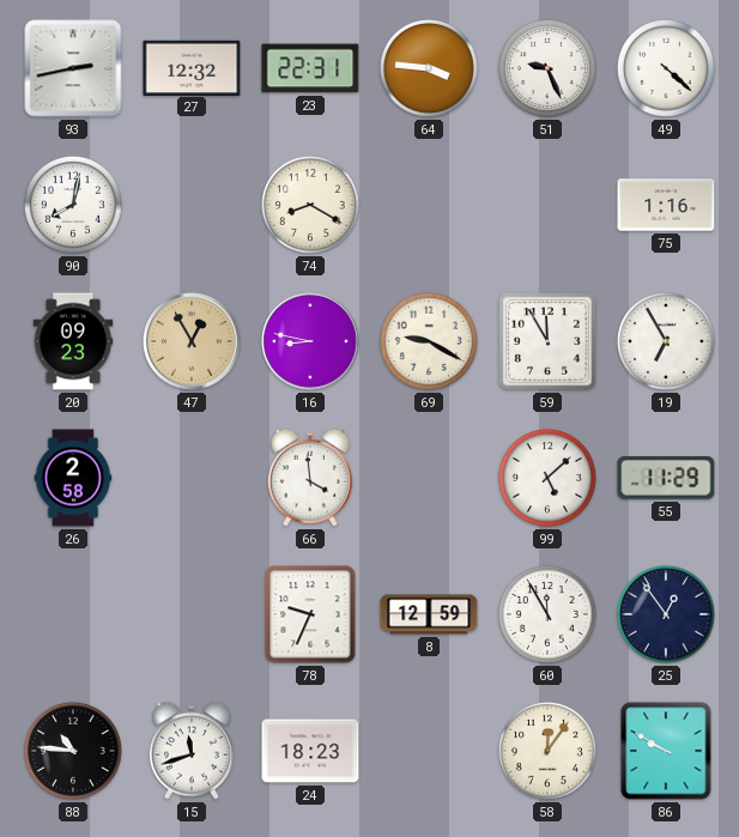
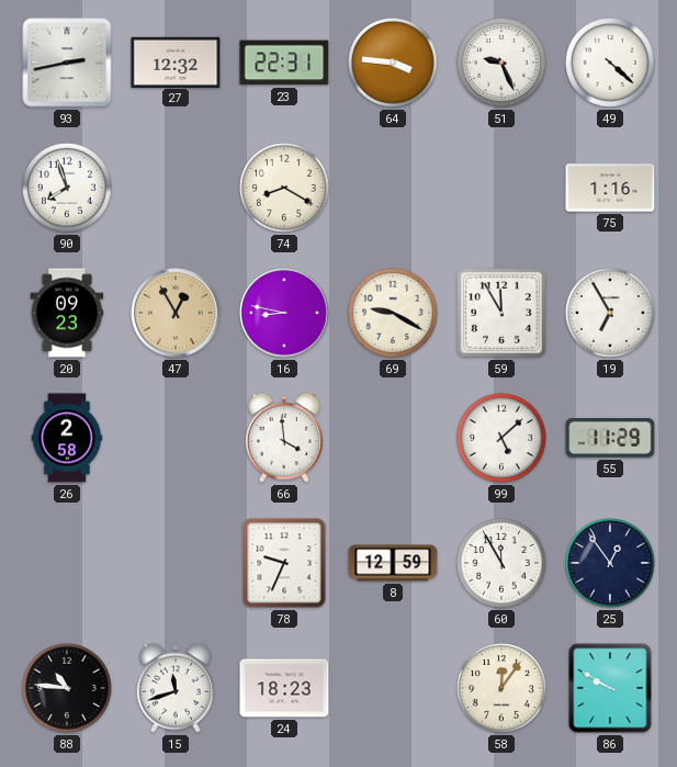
90: 8:02 -> 7:57 (67, 188)
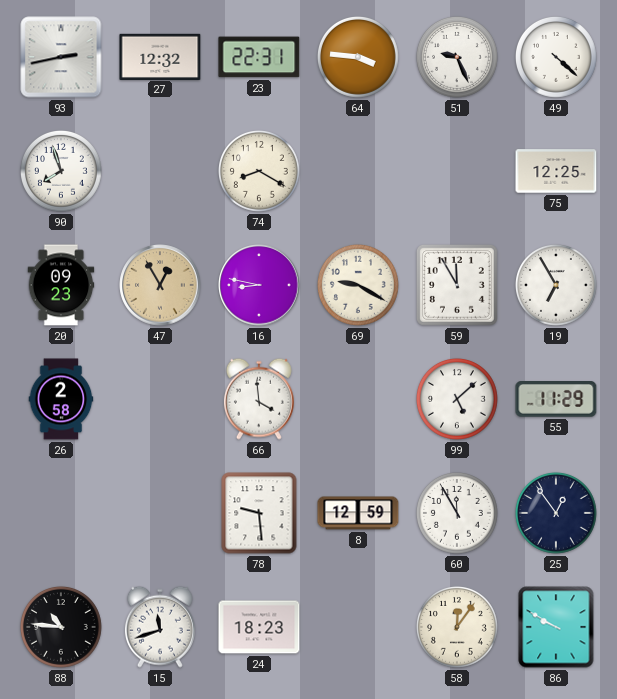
75: 1:16 -> 12:25 (556, 171)
78: 9:34 -> 9:29 (259, 513)
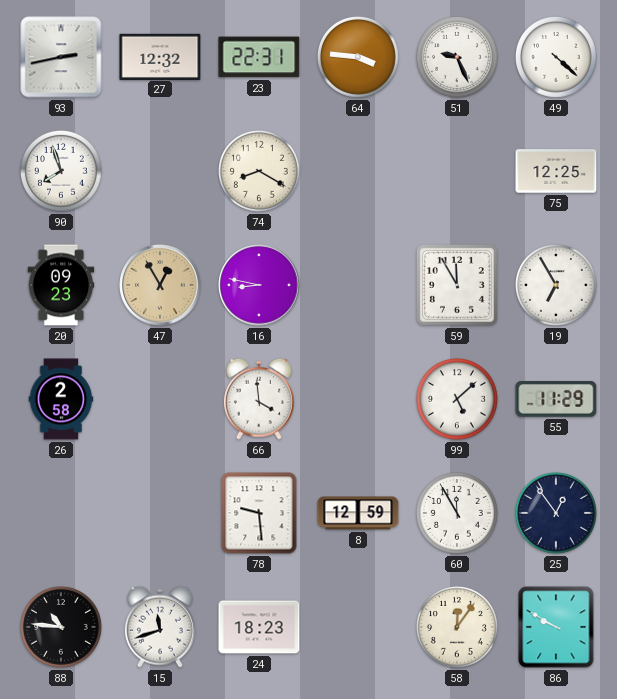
69: 9:20 -> none (358, 285)
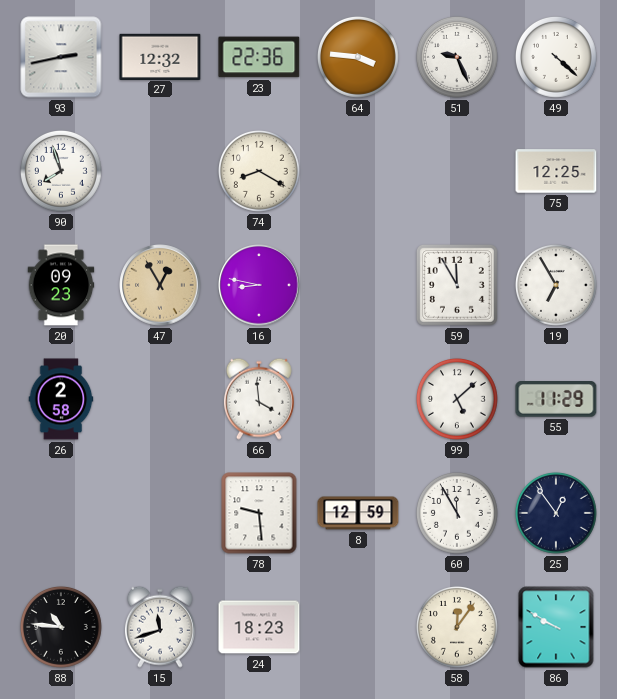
23: 22:31 -> 22:36 (259, 57)
